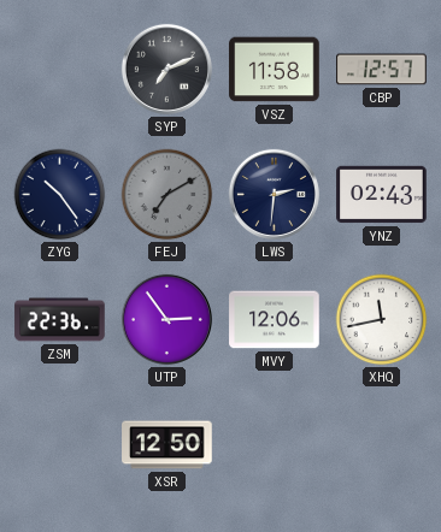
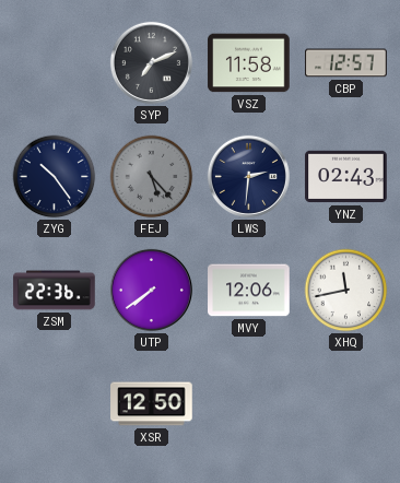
FEJ: 7:10 -> 5:23 (152, 177)
UTP: 2:54 -> 7:39 (151, 290)
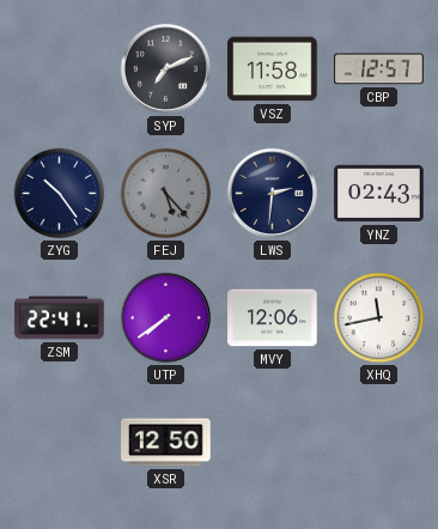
ZSM: 22:36 -> 22:41 (60, 318)
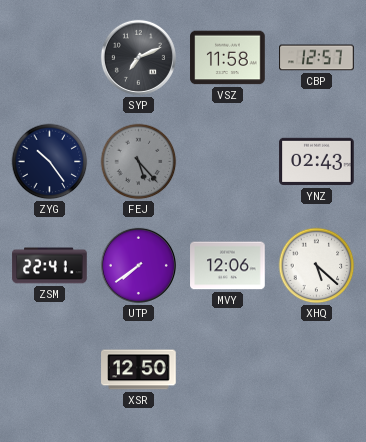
LWS: 2:31 -> none (272, 193)
XHQ: 11:43 -> 5:22 (317, 266)
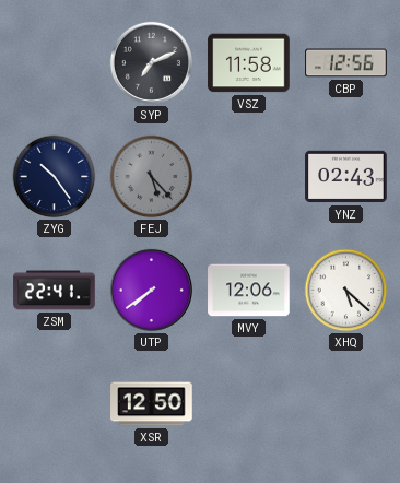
CBP: 12:57 -> 12:56 (346, 63)
